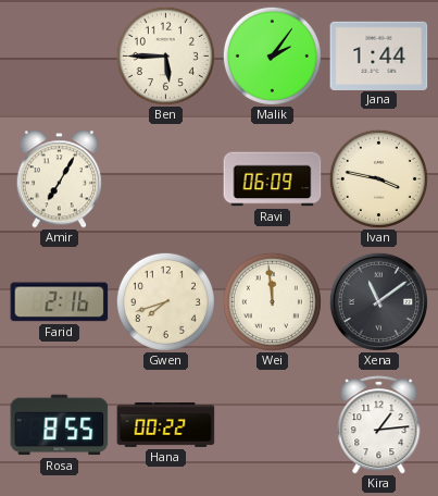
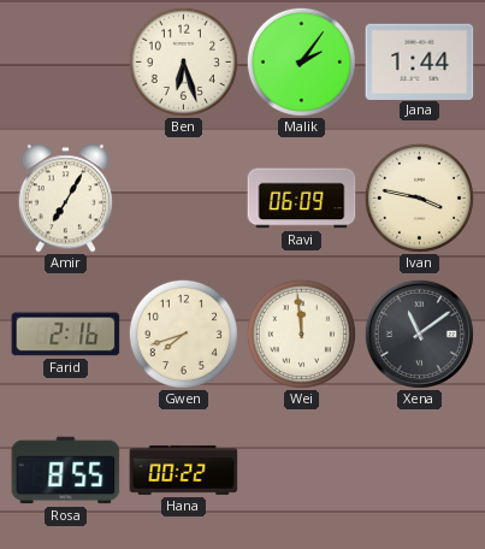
Ben: 5:45 -> 6:27 (183, 61)
Kira: 1:14 -> none (379, 425)
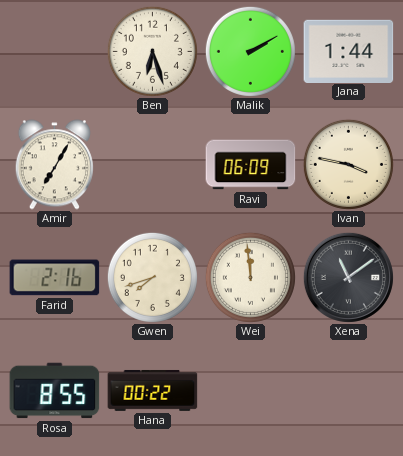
Malik: 2:06 -> 2:10 (250, 51)
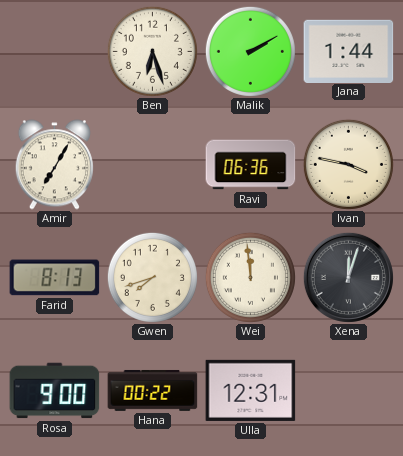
Ravi: 06:09 -> 06:36 (251, 165)
Farid: 2:16 -> 8:13 (55, 278)
Xena: 11:09 -> 12:03 (348, 277)
Rosa: 8:55 -> 9:00 (55, 391)
Ulla: none -> 12:31 (251, 390)
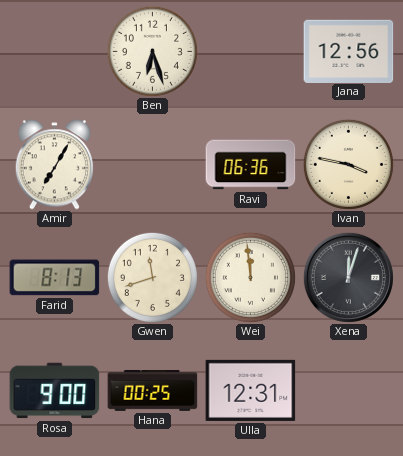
Malik: 2:10 -> none (250, 51)
Jana: 1:44 -> 12:56 (349, 51)
Gwen: 7:42 -> 11:42 (152, 277)
Hana: 00:22 -> 00:25 (153, 390)
